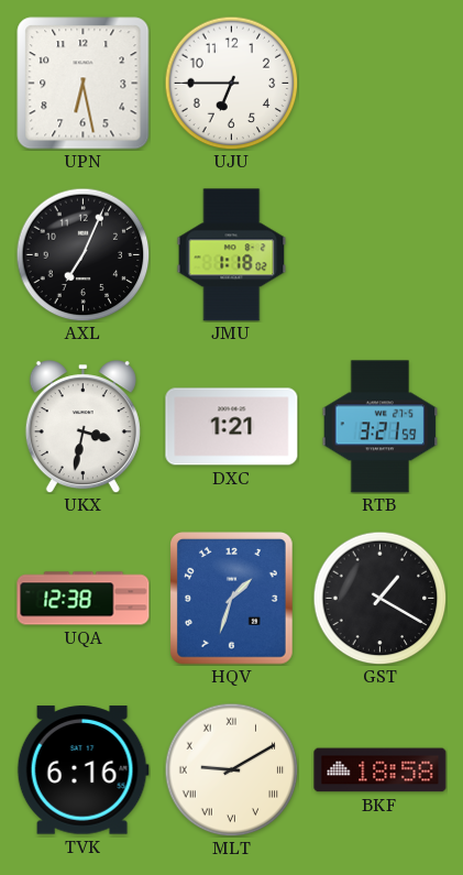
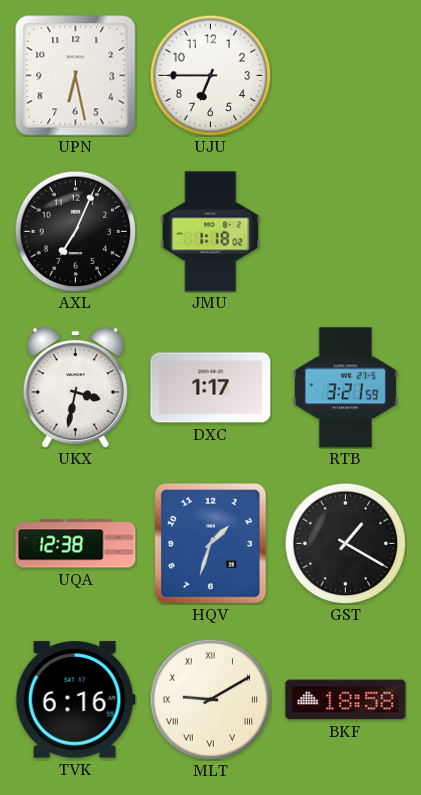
DXC: 1:21 -> 1:17 (211, 388)
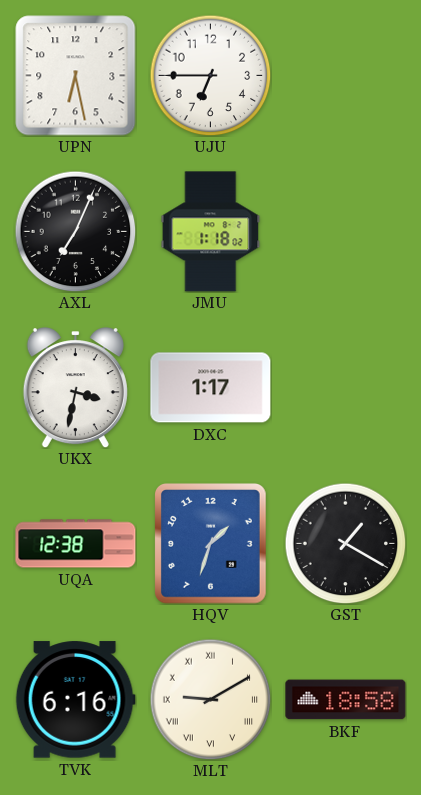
RTB: 3:21 -> none (346, 388)
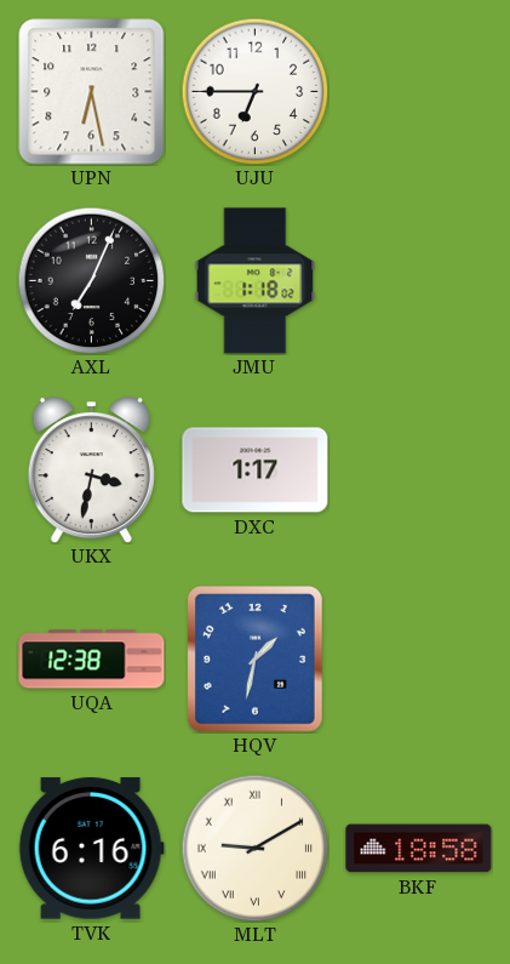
HQV: 1:33 -> 1:32 (256, 660)
GST: 1:20 -> none (345, 543)
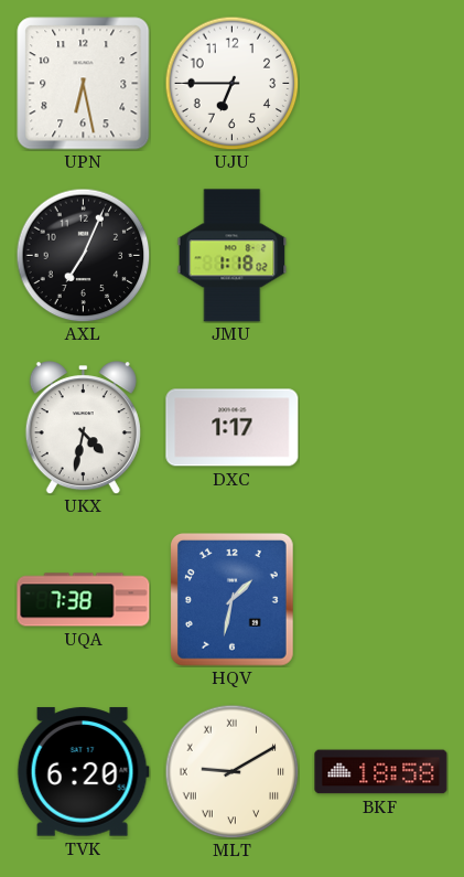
UKX: 3:32 -> 4:32 (83, 428)
UQA: 12:38 -> 7:38 (84, 600)
TVK: 6:16 -> 6:20 (83, 772)
